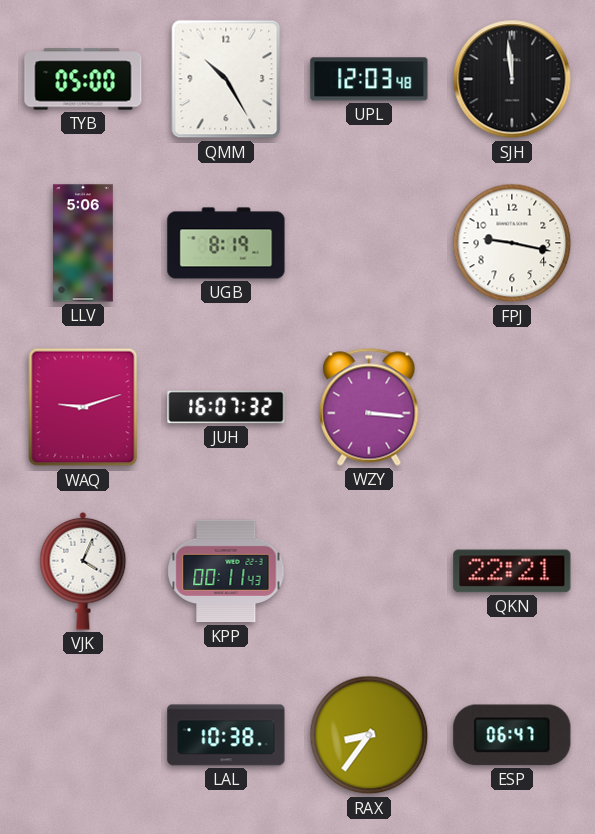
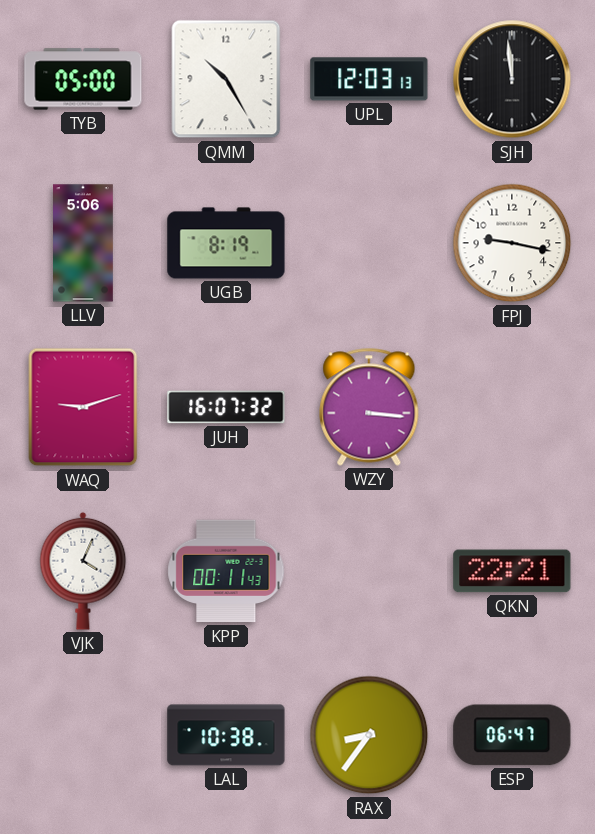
UPL: 12:03:48 -> 12:03:13 (369, 79)
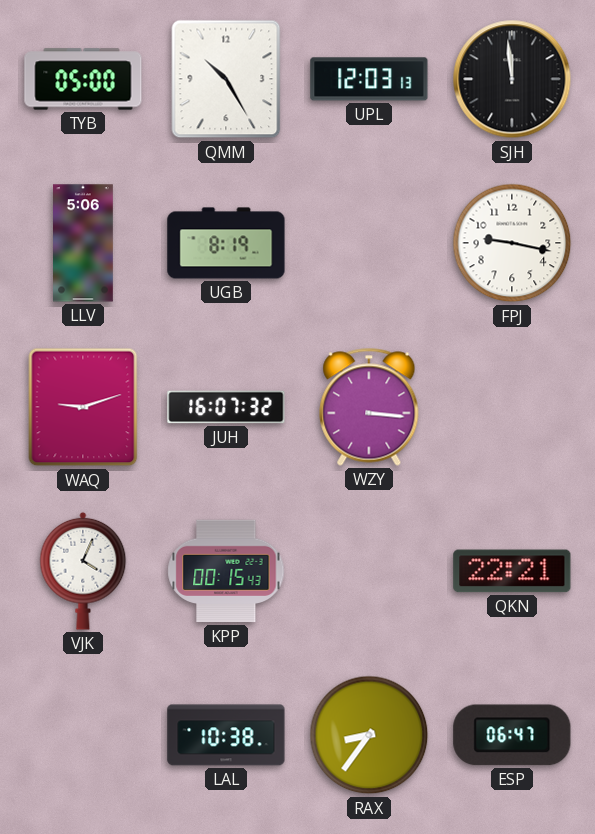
KPP: 00:11 -> 00:15 (226, 571)
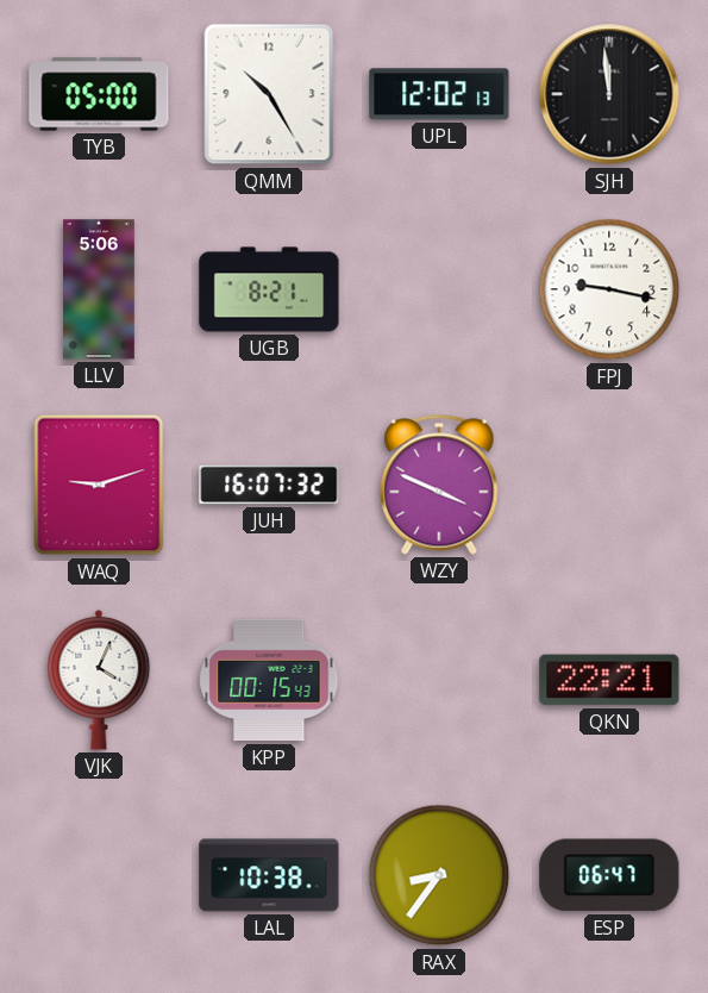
UPL: 12:03 -> 12:02 (439, 94)
UGB: 8:19 -> 8:21 (269, 289)
WZY: 3:16 -> 3:49 (439, 485)
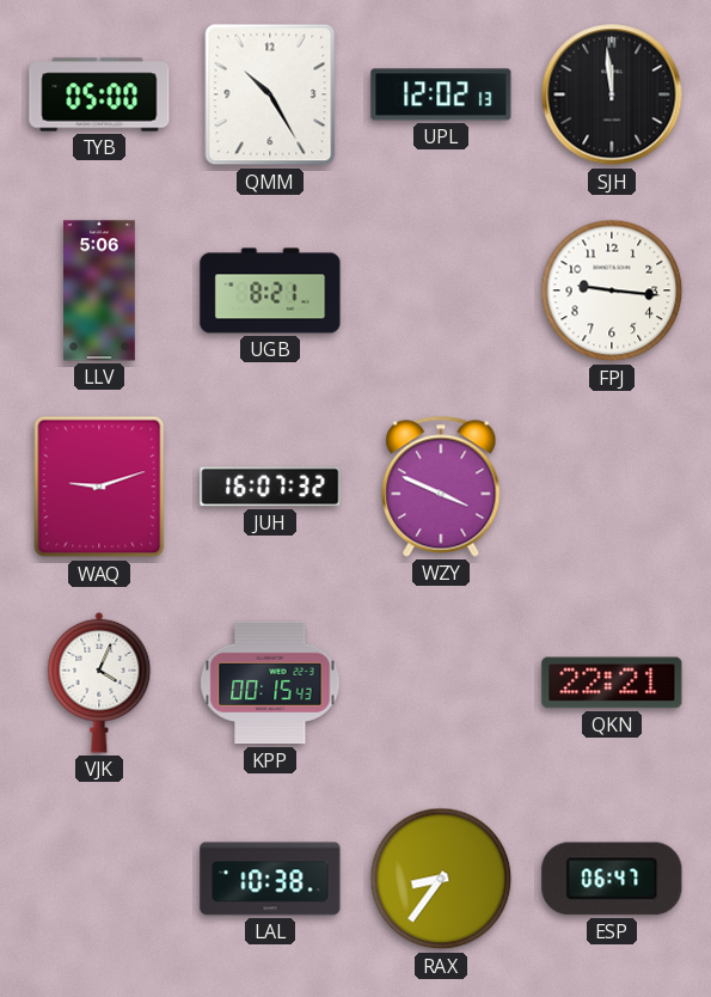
FPJ: 9:17 -> 9:16 (612, 290)
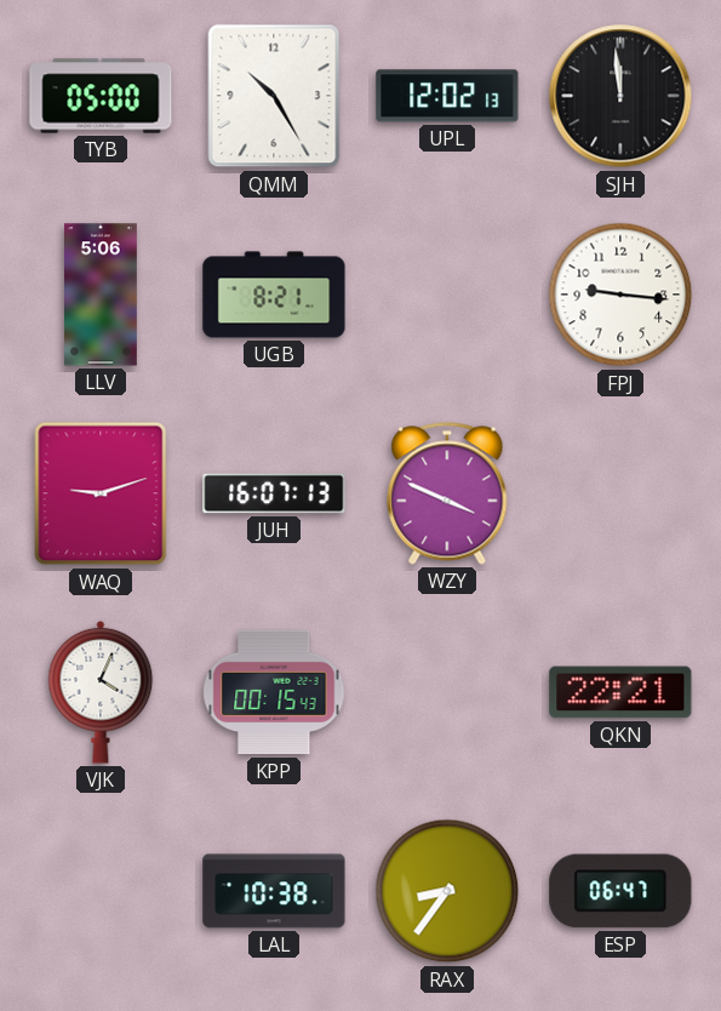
JUH: 16:07:32 -> 16:07:13 (274, 493)
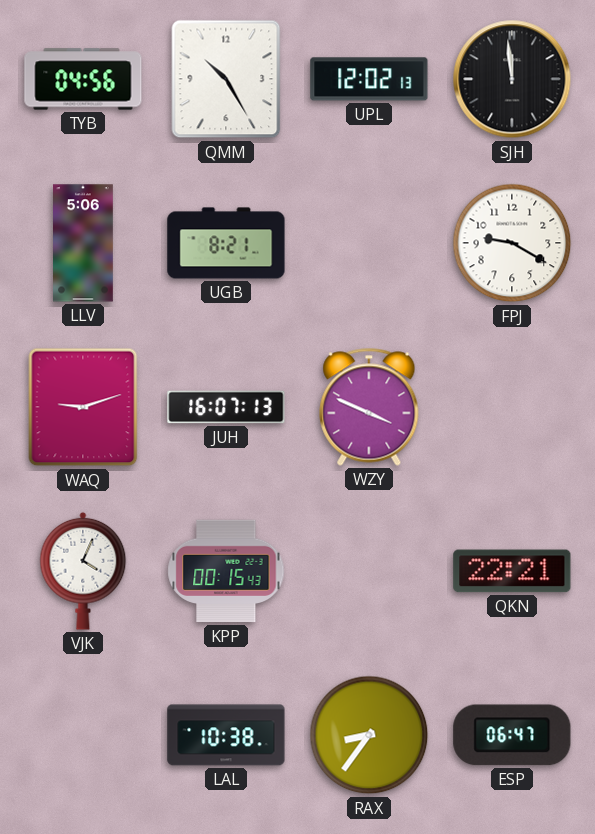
TYB: 05:00 -> 04:56 (83, 79)
FPJ: 9:16 -> 9:20 (512, 243)
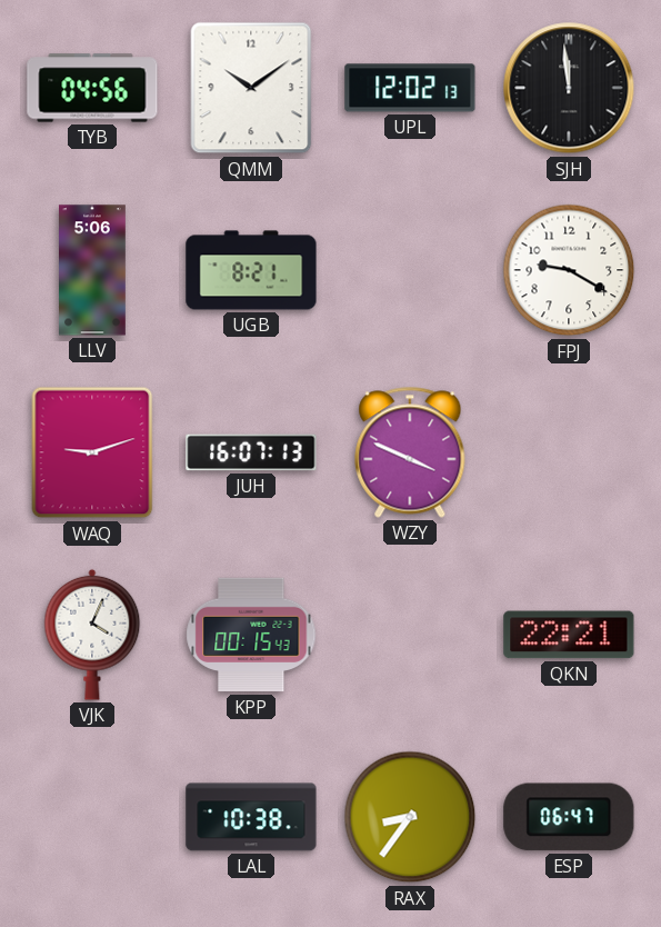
QMM: 10:25 -> 10:09 (251, 88)
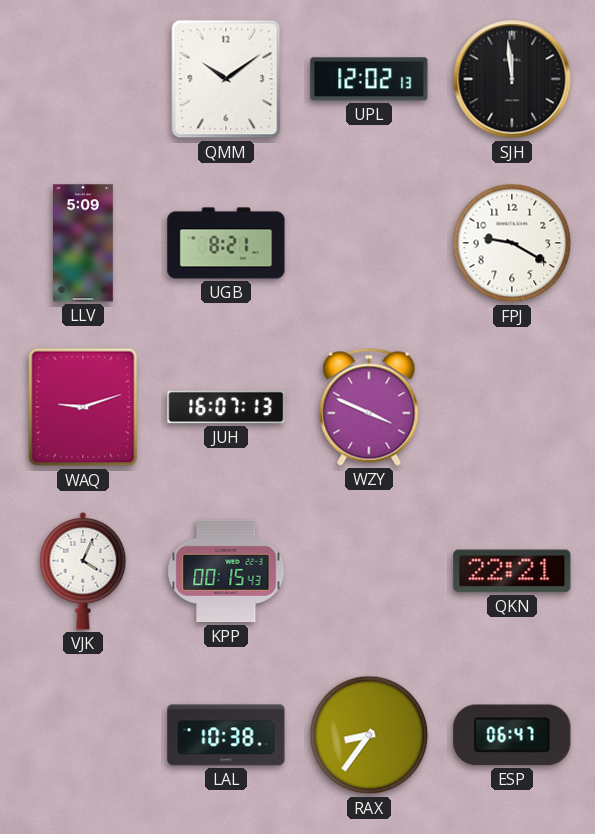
TYB: 04:56 -> none (92, 88)
LLV: 5:06 -> 5:09 (84, 243)
